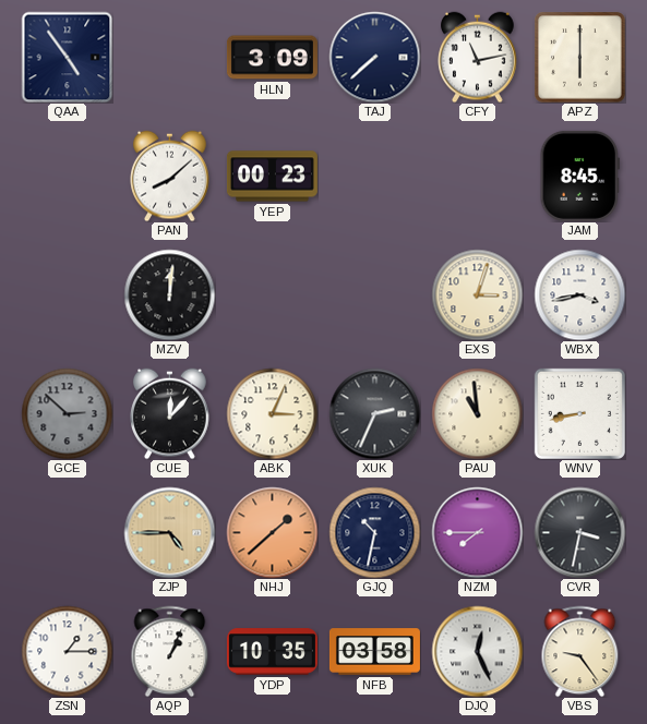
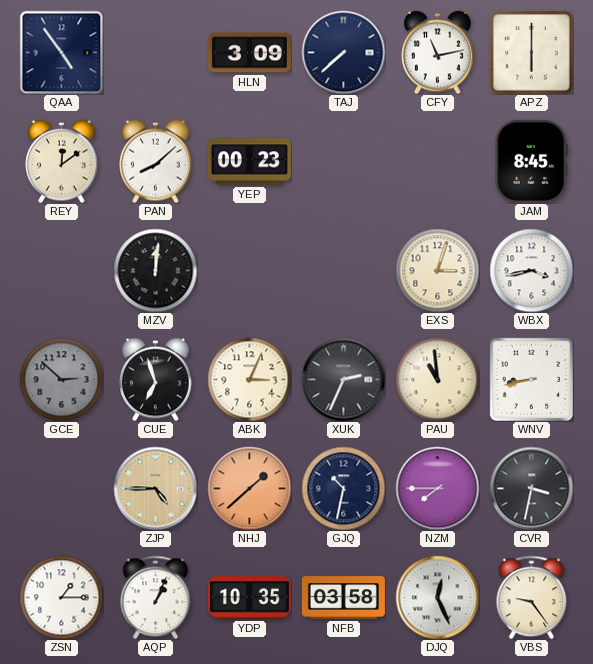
REY: none -> 12:09 (62, 161)
CUE: 12:07 -> 6:57 (156, 379)
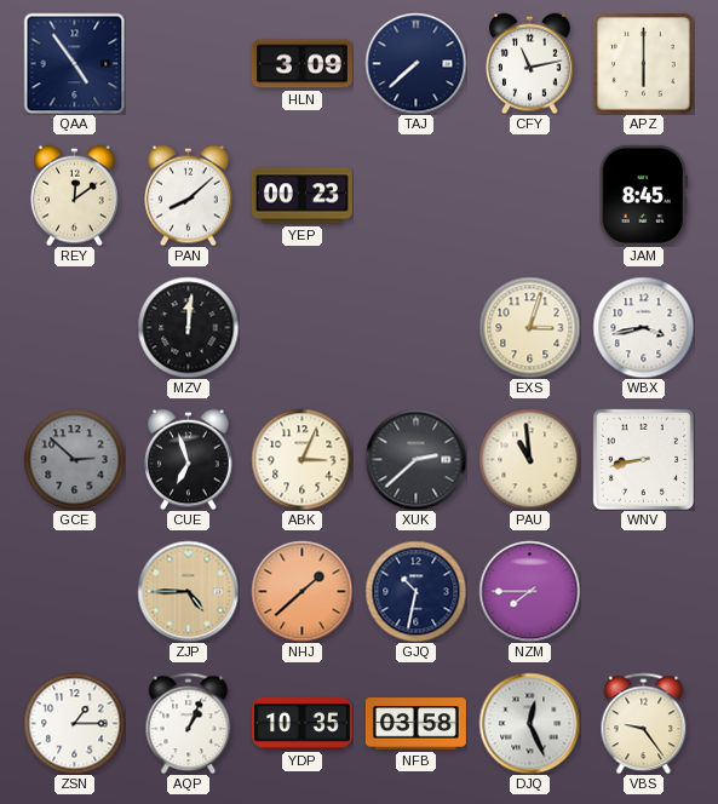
XUK: 2:34 -> 2:38 (415, 459)
CVR: 3:32 -> none (531, 488)
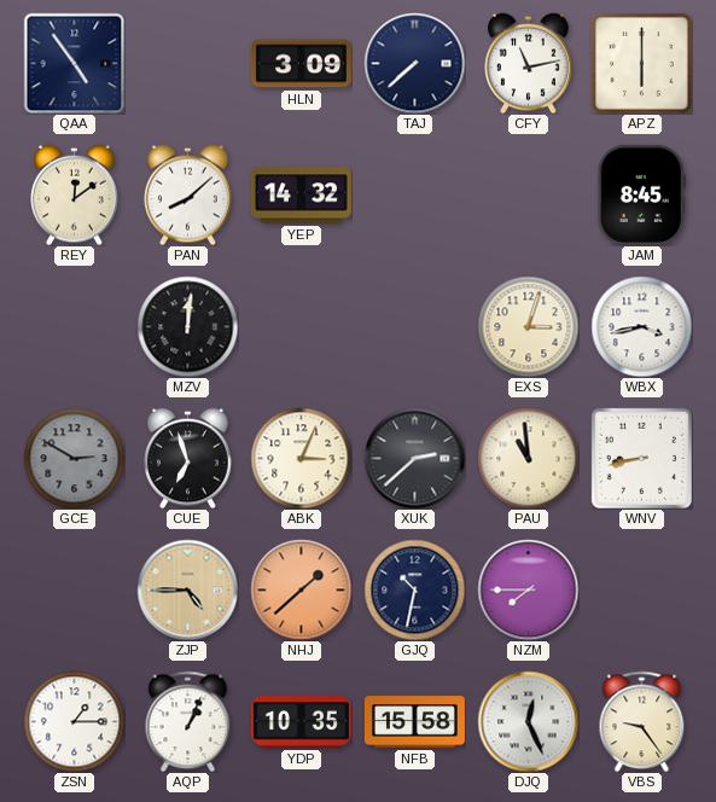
YEP: 00:23 -> 14:32 (301, 196)
GCE: 2:52 -> 2:50 (74, 458)
NFB: 03:58 -> 15:58 (414, 722)
